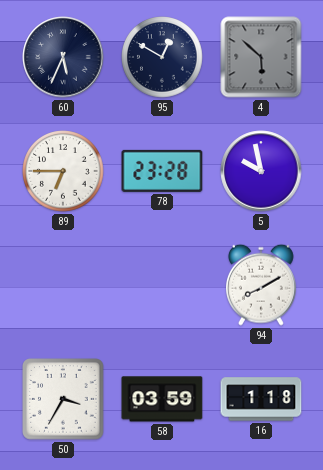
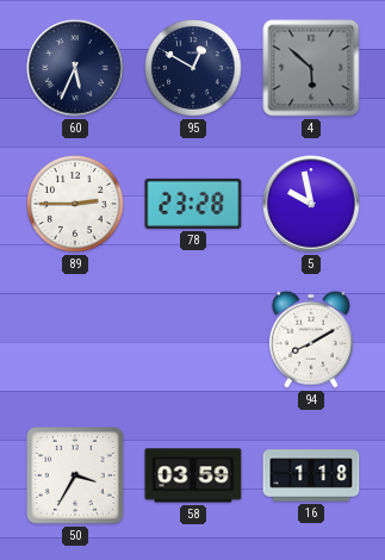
89: 6:45 -> 2:45 (75, 204)
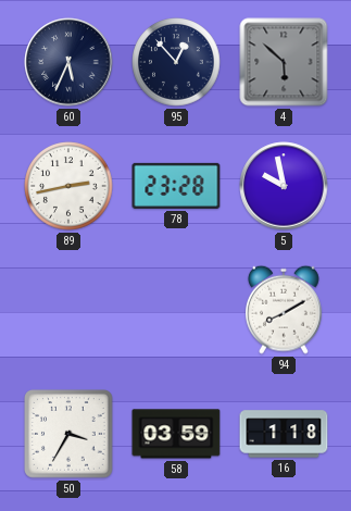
95: 12:50 -> 12:53 (176, 62)
89: 2:45 -> 2:43 (68, 186)
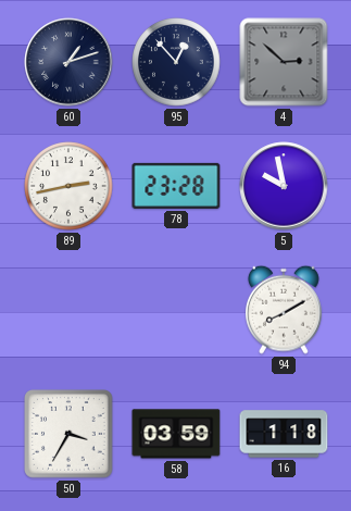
60: 5:34 -> 1:12 (68, 62)
4: 5:52 -> 2:52 (284, 62)
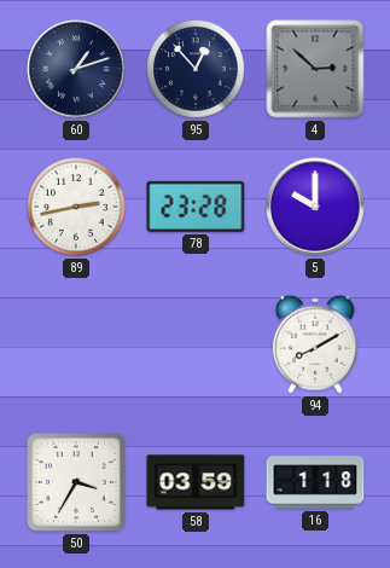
5: 9:58 -> 10:00 (315, 207)
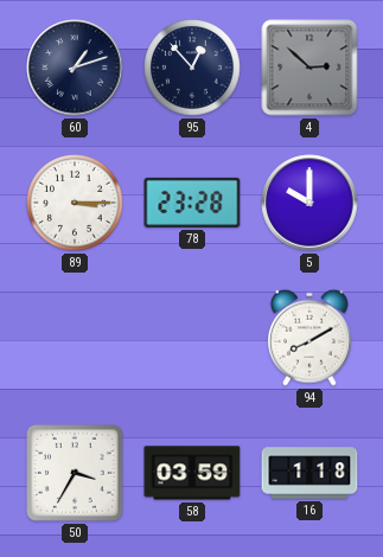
89: 2:43 -> 3:15 (75, 203)
